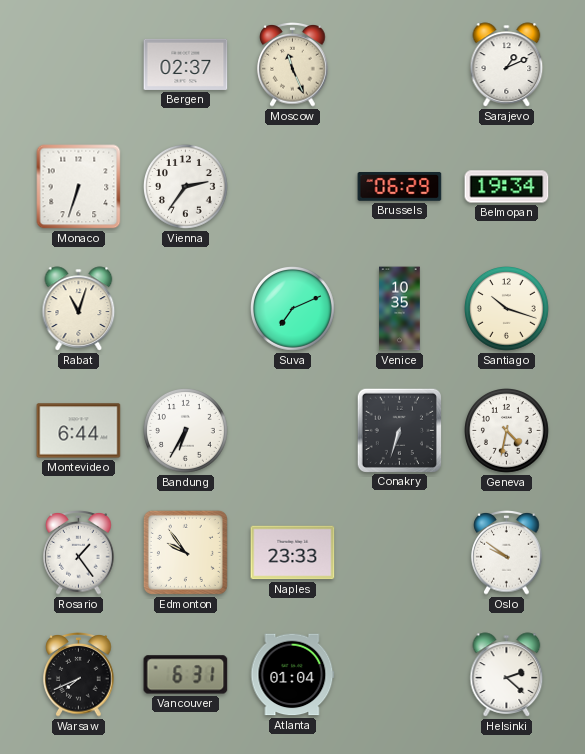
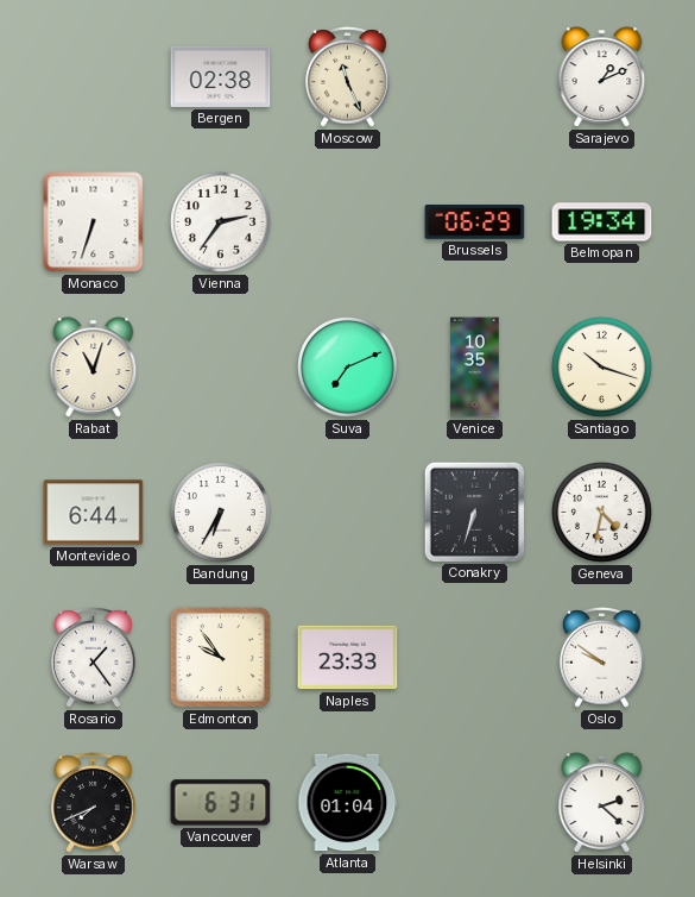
Bergen: 02:37 -> 02:38 (221, 76)
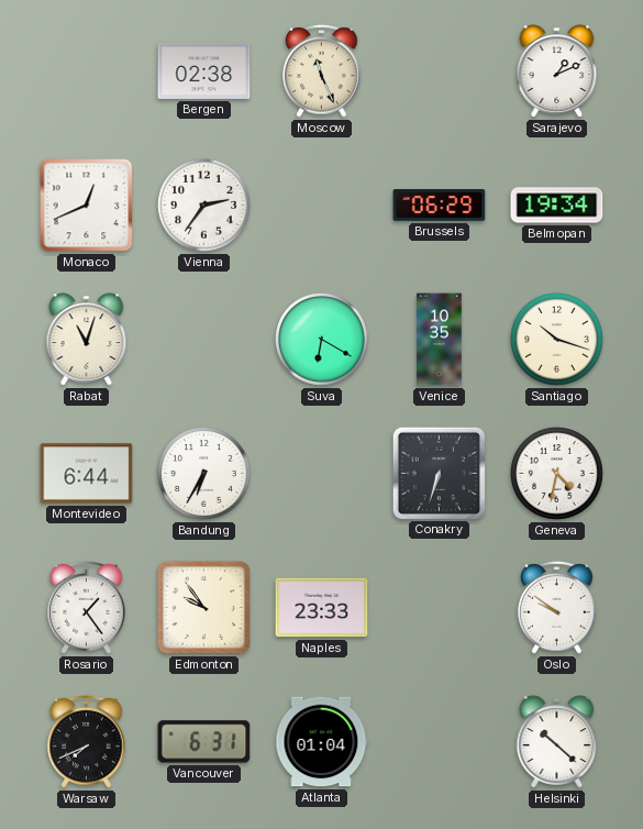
Monaco: 6:33 -> 12:41 (87, 206)
Suva: 7:11 -> 6:20 (322, 340)
Helsinki: 2:22 -> 10:22 (557, 742)
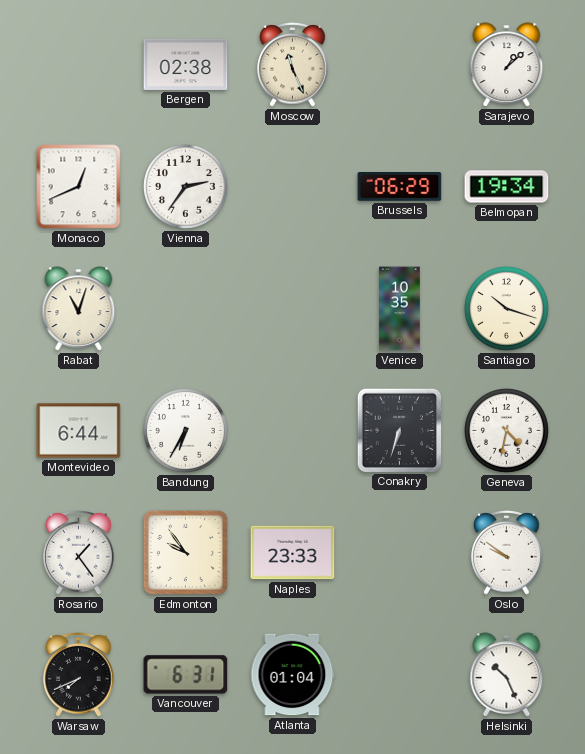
Sarajevo: 1:11 -> 1:08 (507, 65)
Suva: 6:20 -> none (322, 340)
Helsinki: 10:22 -> 10:26 (507, 675)
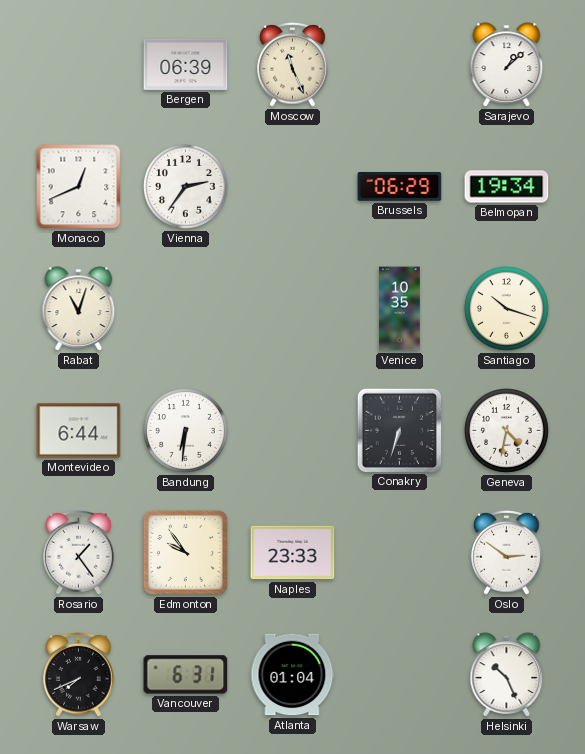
Bergen: 02:38 -> 06:39 (186, 64)
Bandung: 6:35 -> 6:31 (186, 431)
Oslo: 9:51 -> 2:51 (507, 553)
